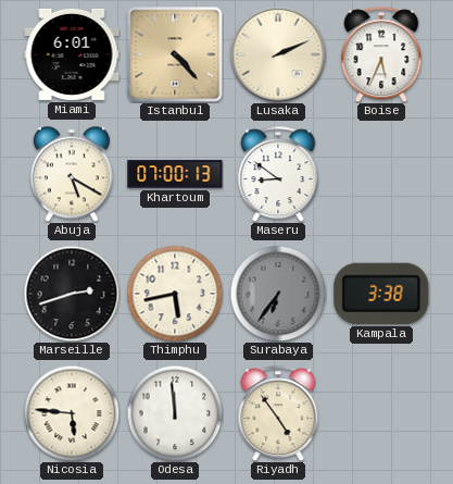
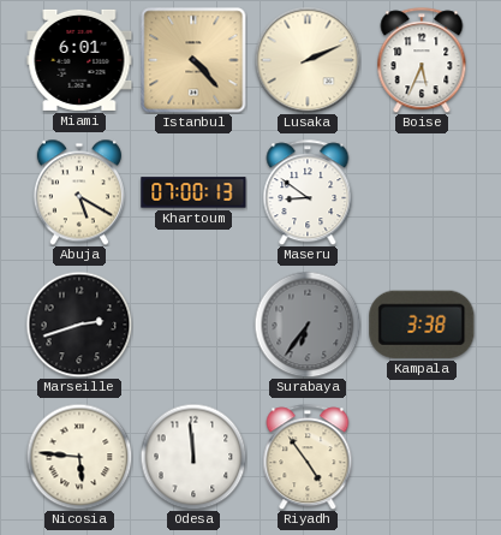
Thimphu: 5:43 -> none (175, 294)
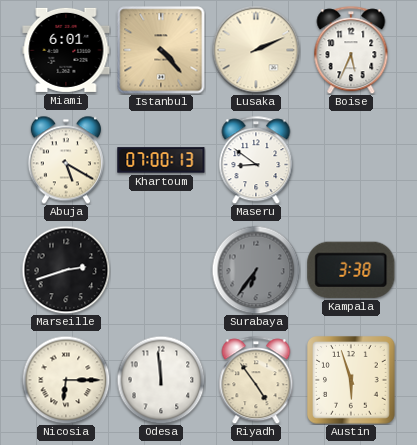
Nicosia: 5:46 -> 6:15 (66, 380)
Austin: none -> 5:57 (351, 380)
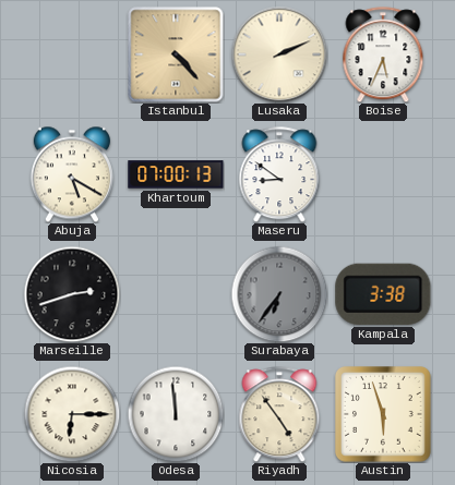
Miami: 6:01 -> none (66, 50)
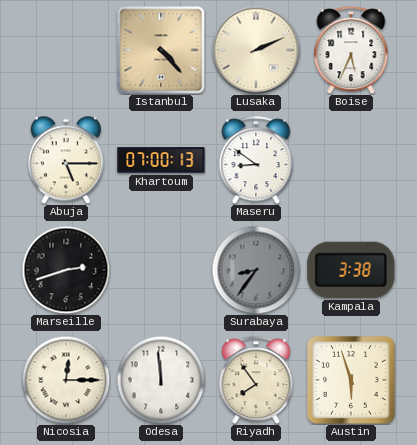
Abuja: 5:20 -> 5:15 (66, 160)
Surabaya: 6:36 -> 8:36 (256, 270)
Nicosia: 6:15 -> 12:15 (66, 380)
Riyadh: 4:54 -> 7:54 (256, 380)
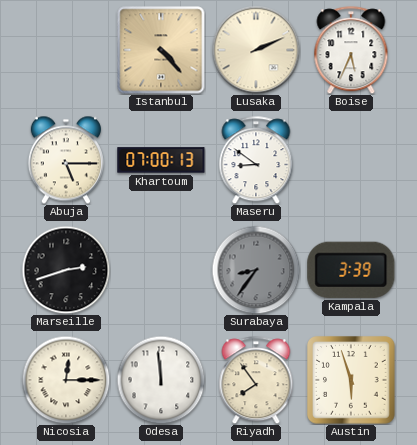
Kampala: 3:38 -> 3:39 (351, 270)
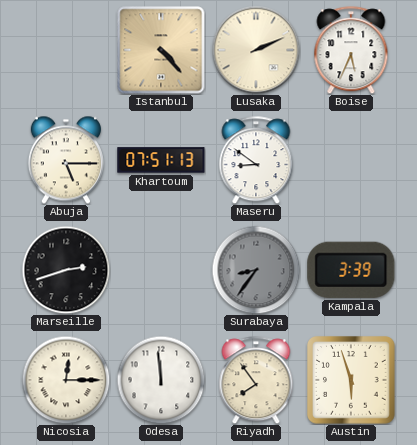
Khartoum: 07:00 -> 07:51 (161, 160)
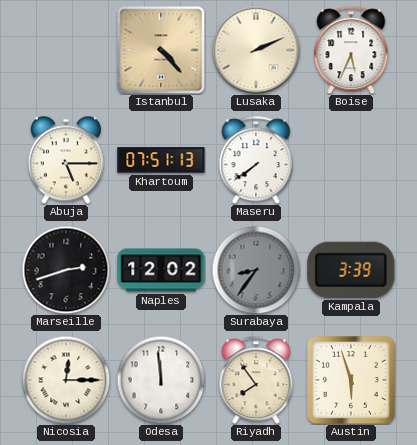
Maseru: 8:51 -> 7:39 (256, 160)
Naples: none -> 12:02 (161, 270)
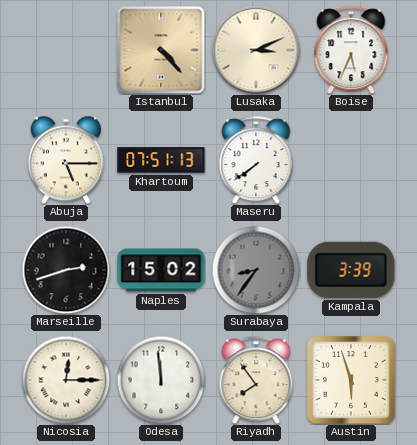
Lusaka: 2:11 -> 3:11 (256, 50)
Naples: 12:02 -> 15:02 (161, 270)
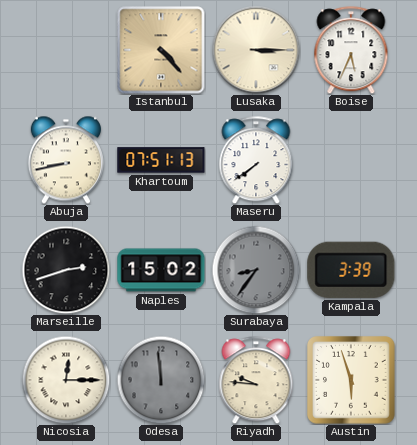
Lusaka: 3:11 -> 3:15 (256, 50)
Abuja: 5:15 -> 8:43 (66, 160)
Odesa dial: white -> grey (161, 380)
Riyadh: 7:54 -> 9:46 (256, 380)
